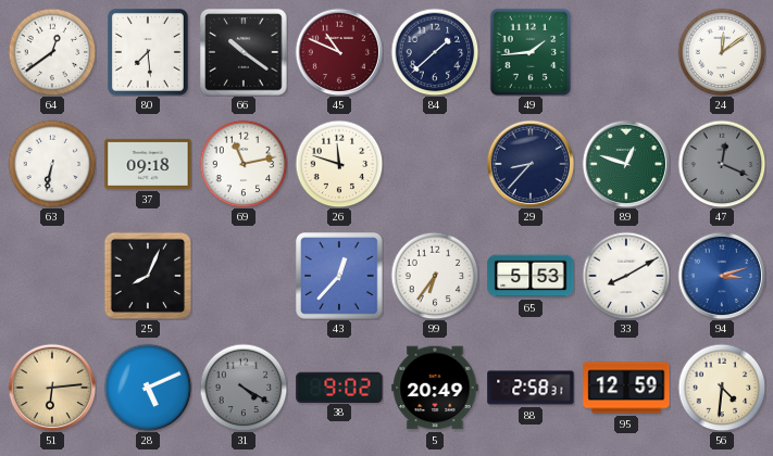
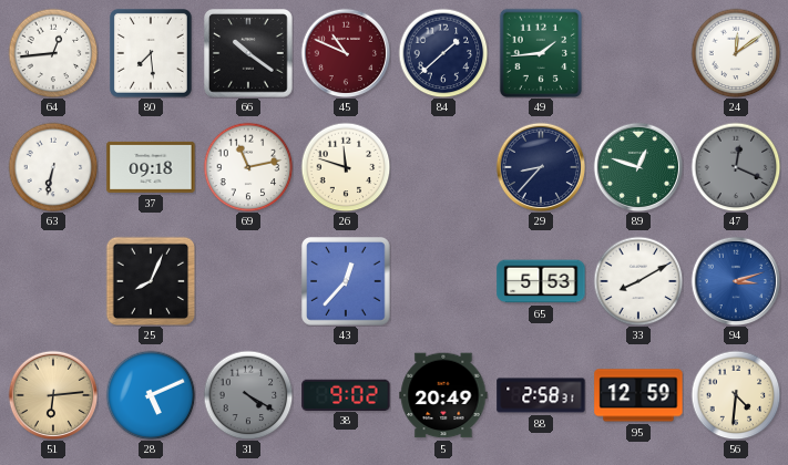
64: 12:39 -> 12:44 (53, 53)
99: 6:36 -> none (435, 276)
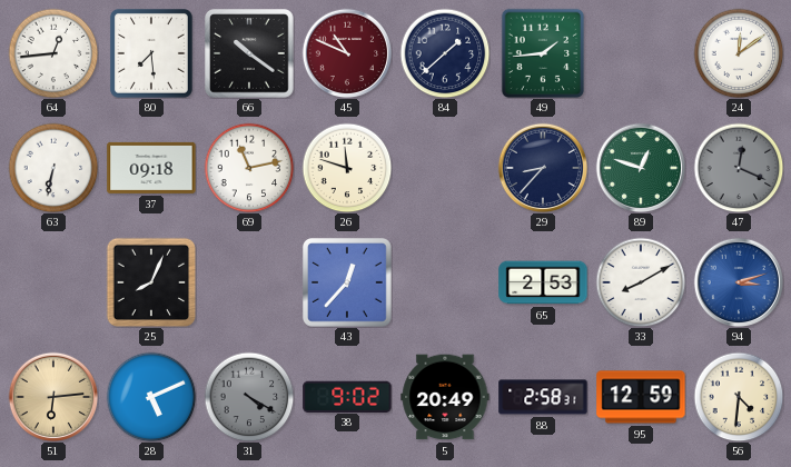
65: 5:53 -> 2:53 (543, 282)
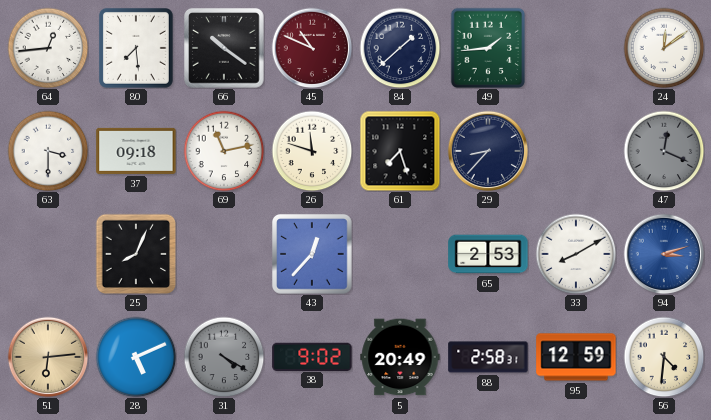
63: 6:32 -> 3:30 (48, 151)
61: none -> 7:27 (400, 151)
89: 12:48 -> none (641, 168)
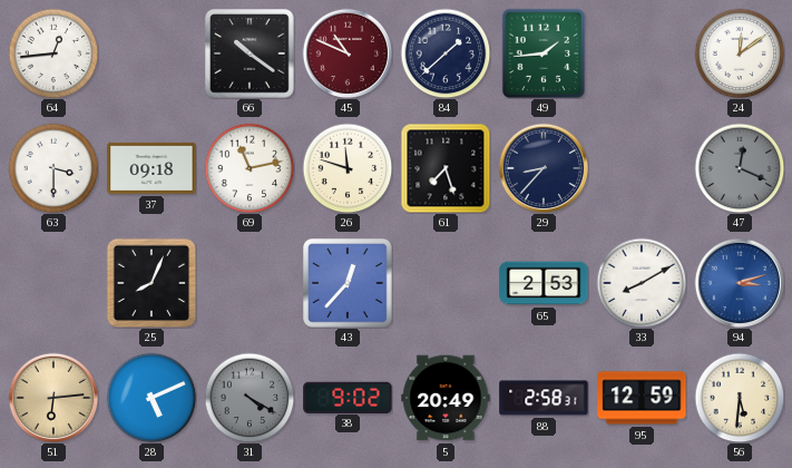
80: 7:29 -> none (136, 48)
56: 4:31 -> 5:31 (740, 398)
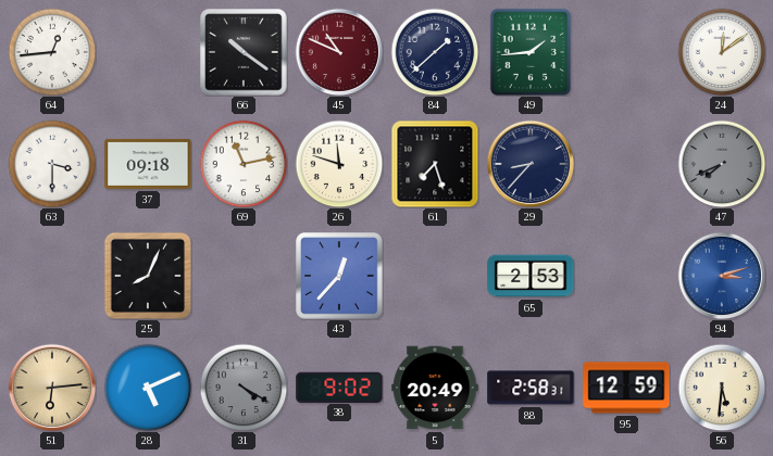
47: 12:19 -> 7:41 (722, 164)
33: 8:10 -> none (642, 283)
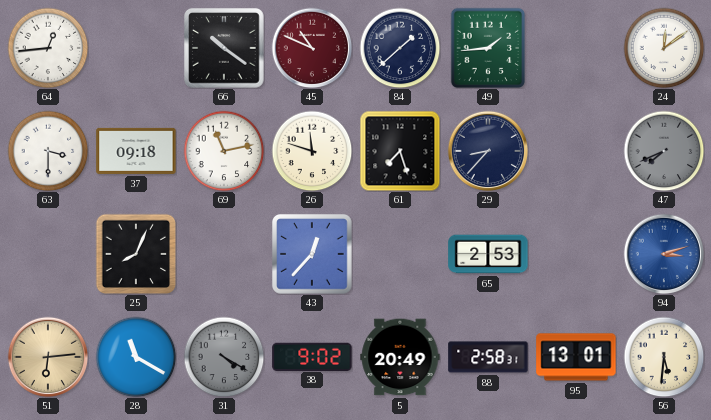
28: 5:11 -> 11:20 (136, 357)
95: 12:59 -> 13:01 (576, 357)
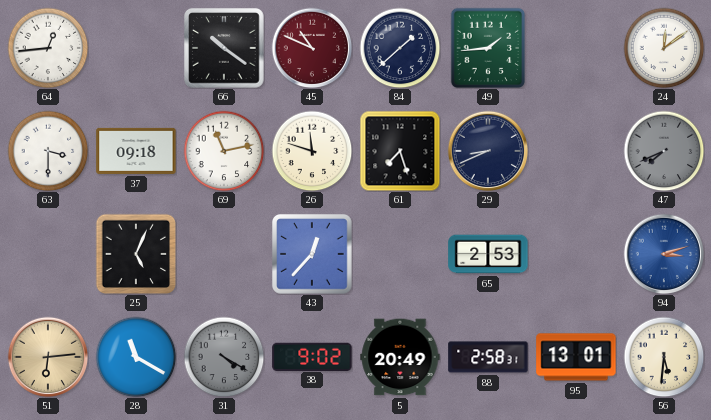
29: 8:37 -> 8:41 (488, 151)
25: 8:04 -> 5:04 (136, 254)
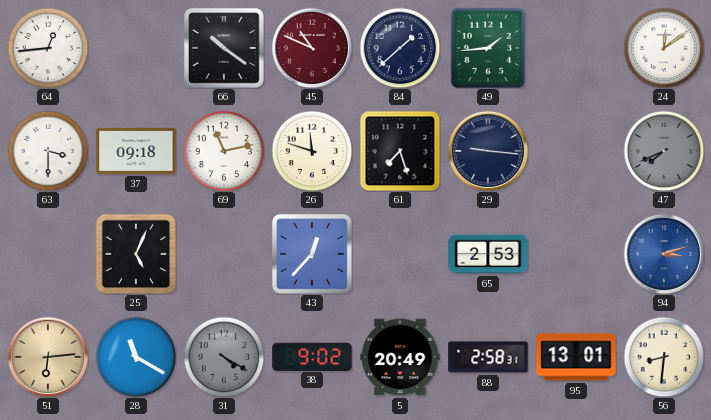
29: 8:41 -> 9:16 (488, 151)
56: 5:31 -> 8:31 (664, 357)
